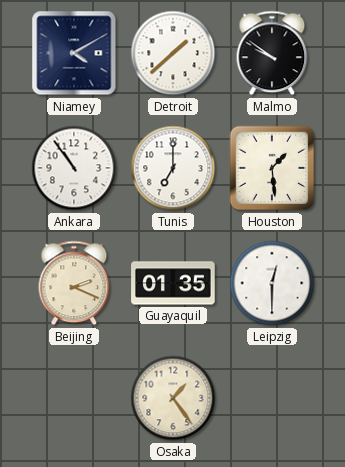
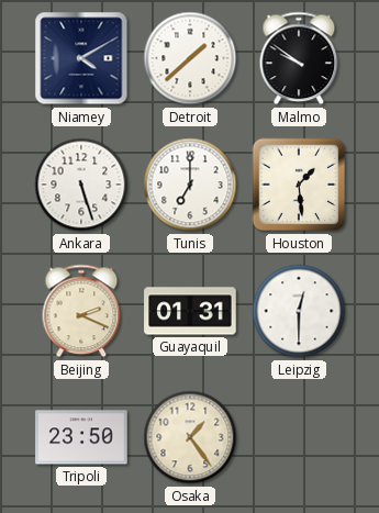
Ankara: 10:54 -> 5:27 (81, 185)
Guayaquil: 01:35 -> 01:31 (190, 311)
Tripoli: none -> 23:50 (81, 437)
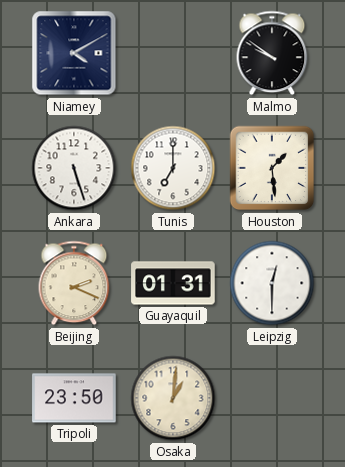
Detroit: 1:38 -> none (190, 58)
Osaka: 1:24 -> 1:01 (173, 398)
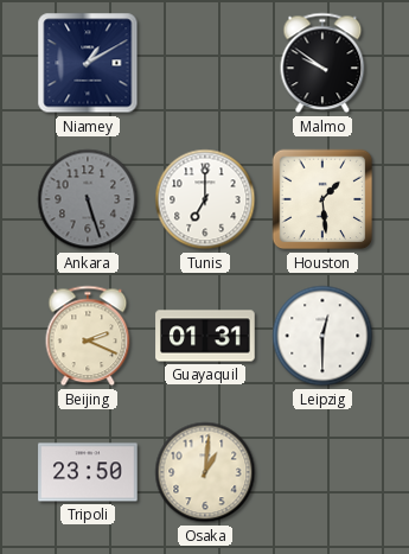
Niamey: 4:10 -> 1:10 (88, 63)
Ankara dial: white -> grey (88, 199)
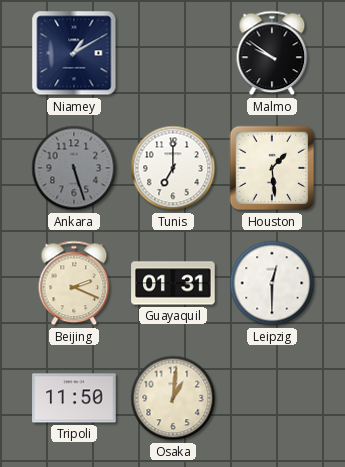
Tripoli: 23:50 -> 11:50 (74, 398)
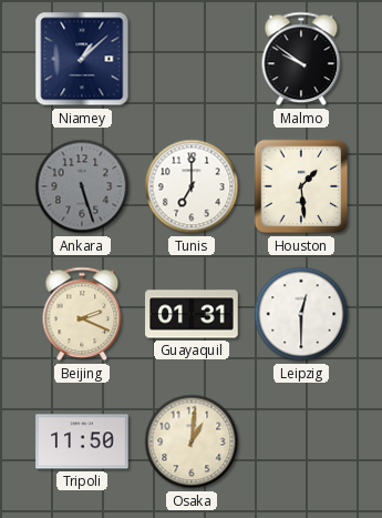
Niamey: 1:10 -> 1:08 (82, 59)
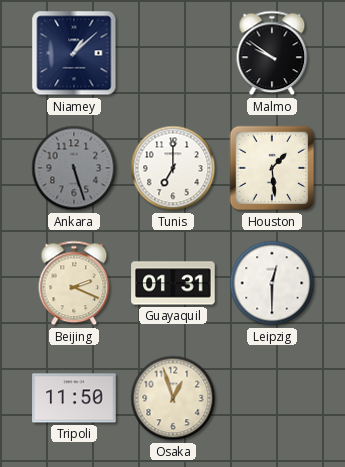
Osaka: 1:01 -> 12:57 (173, 398)
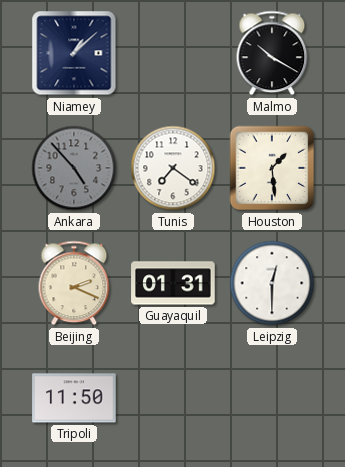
Malmo: 9:51 -> 10:20 (272, 53)
Ankara: 5:27 -> 4:53 (74, 168)
Tunis: 7:00 -> 7:21 (173, 168)
Osaka: 12:57 -> none (173, 398)
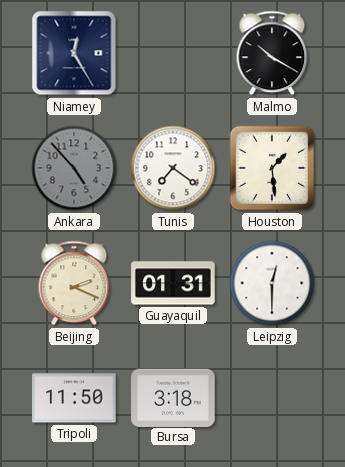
Niamey: 1:08 -> 12:25 (74, 53)
Bursa: none -> 3:18 (173, 397)
